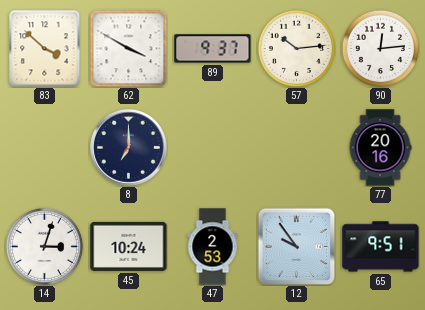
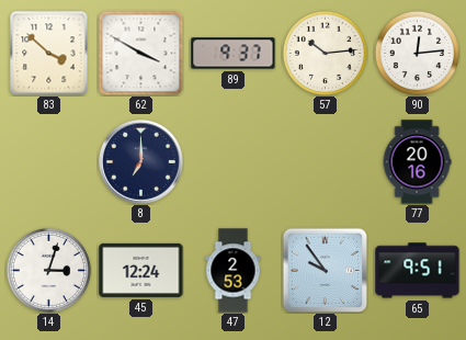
45: 10:24 -> 12:24 (141, 270)
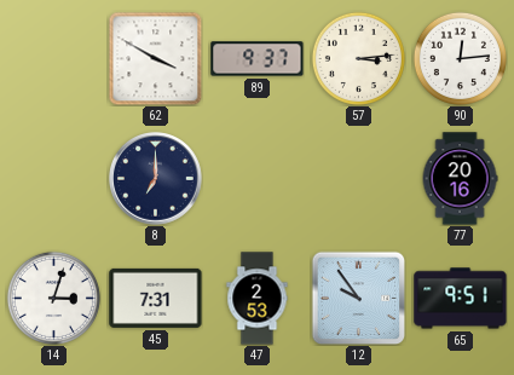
83: 3:52 -> none (49, 53)
57: 10:14 -> 3:14 (358, 58)
45: 12:24 -> 7:31 (156, 298)
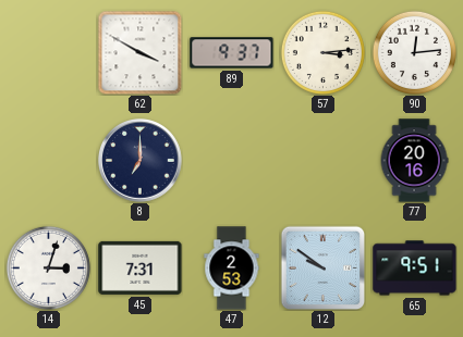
12: 9:54 -> 9:51 (322, 267)
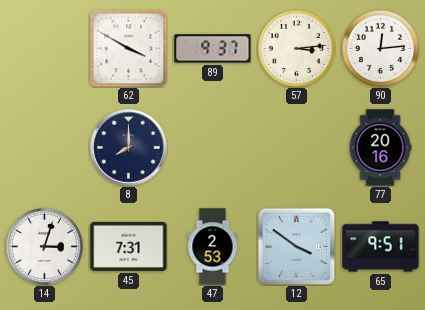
8: 7:00 -> 8:00 (129, 148)
12: 9:51 -> 3:51 (296, 246)
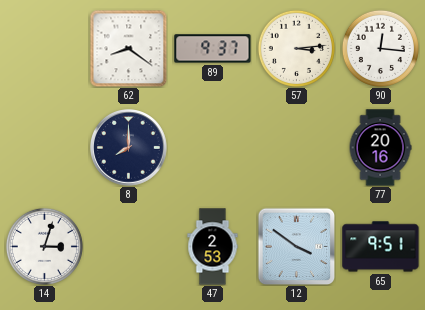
62: 3:50 -> 8:21 (128, 48)
90: 12:14 -> 12:16 (380, 48)
45: 7:31 -> none (129, 246)
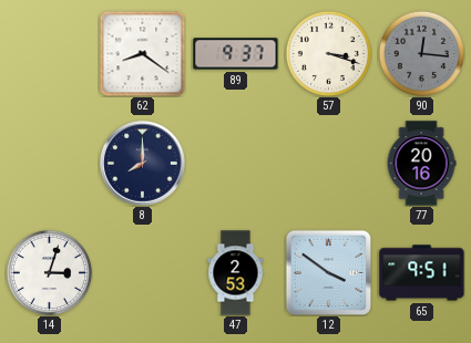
57: 3:14 -> 3:18 (328, 53)
90 dial: white -> grey (421, 53)
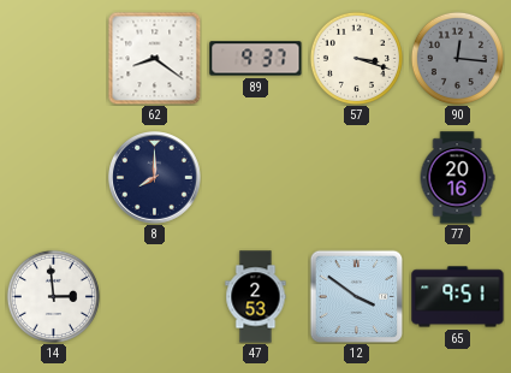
14: 3:03 -> 2:59 (53, 296)
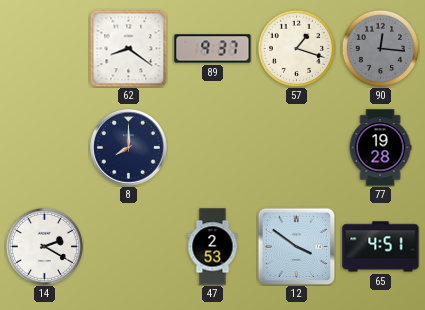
57: 3:18 -> 1:18 (296, 48)
77: 20:16 -> 19:28 (380, 148)
14: 2:59 -> 2:20 (44, 246)
65: 9:51 -> 4:51 (381, 247)
